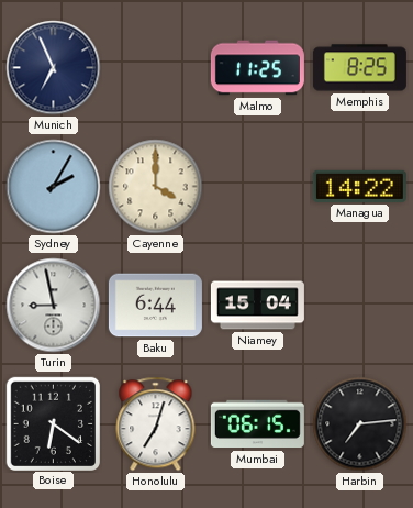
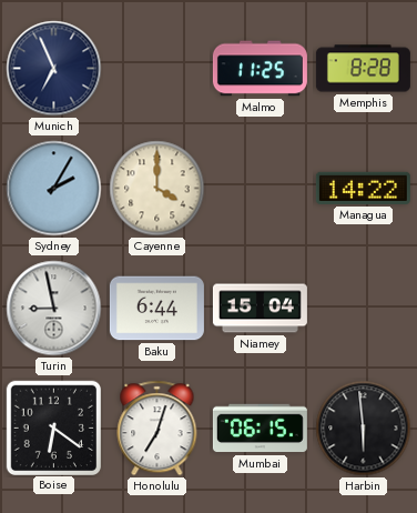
Memphis: 8:25 -> 8:28 (363, 69)
Harbin: 7:14 -> 5:59 (364, 429)
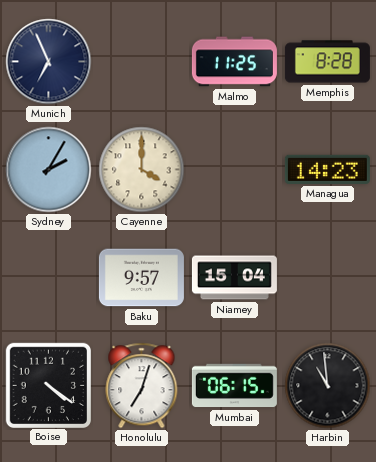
Managua: 14:22 -> 14:23 (327, 169)
Turin: 8:58 -> none (54, 309)
Baku: 6:44 -> 9:57 (141, 278)
Boise: 6:21 -> 4:21 (48, 385)
Harbin: 5:59 -> 10:59 (328, 386)
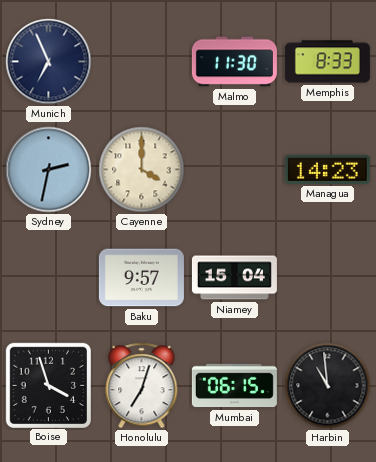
Malmo: 11:25 -> 11:30 (234, 62)
Memphis: 8:28 -> 8:33 (327, 62)
Sydney: 2:05 -> 2:32 (49, 170)
Boise: 4:21 -> 3:57 (48, 385)
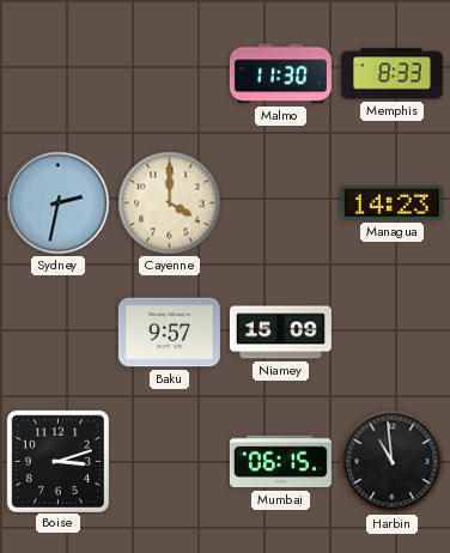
Munich: 6:56 -> none (49, 62)
Niamey: 15:04 -> 15:09 (280, 333)
Boise: 3:57 -> 3:12 (57, 461)
Honolulu: 7:03 -> none (142, 386)
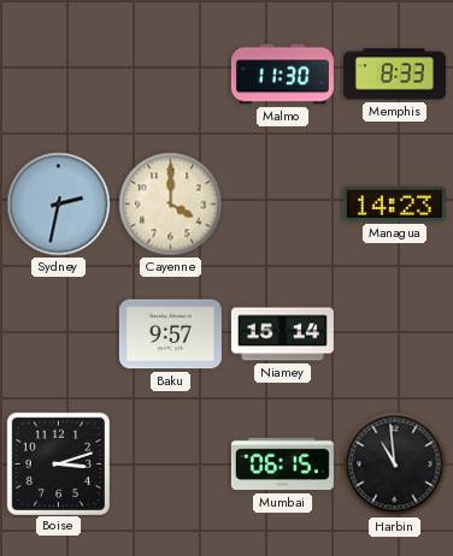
Niamey: 15:09 -> 15:14 (282, 335)
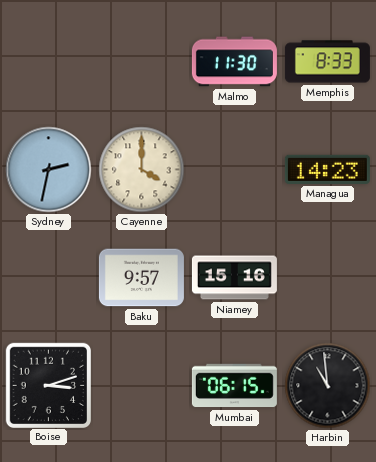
Niamey: 15:14 -> 15:16 (234, 278)
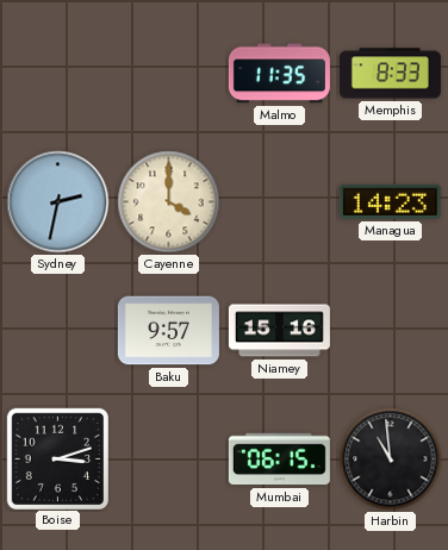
Malmo: 11:30 -> 11:35 (279, 74)
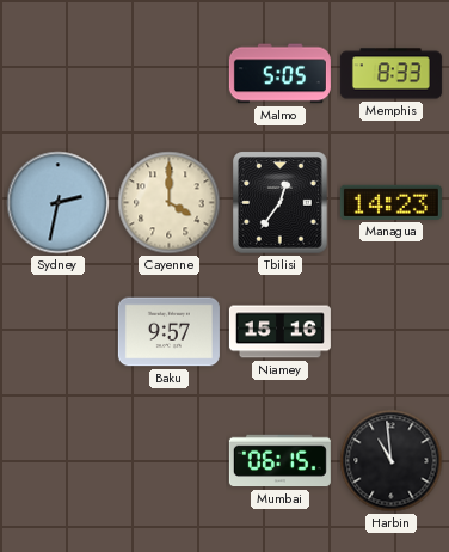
Malmo: 11:35 -> 5:05 (279, 74)
Tbilisi: none -> 12:36 (281, 203)
Boise: 3:12 -> none (57, 458)
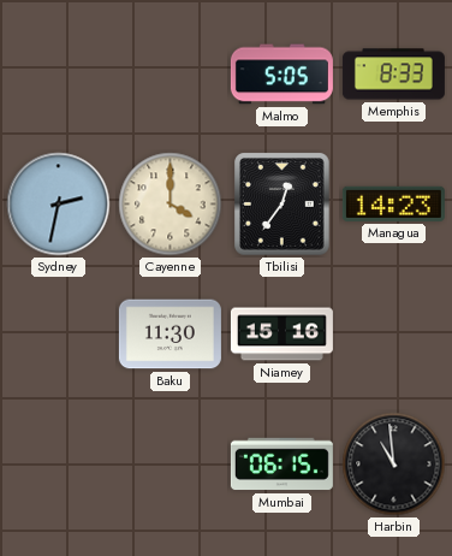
Baku: 9:57 -> 11:30 (169, 335)
